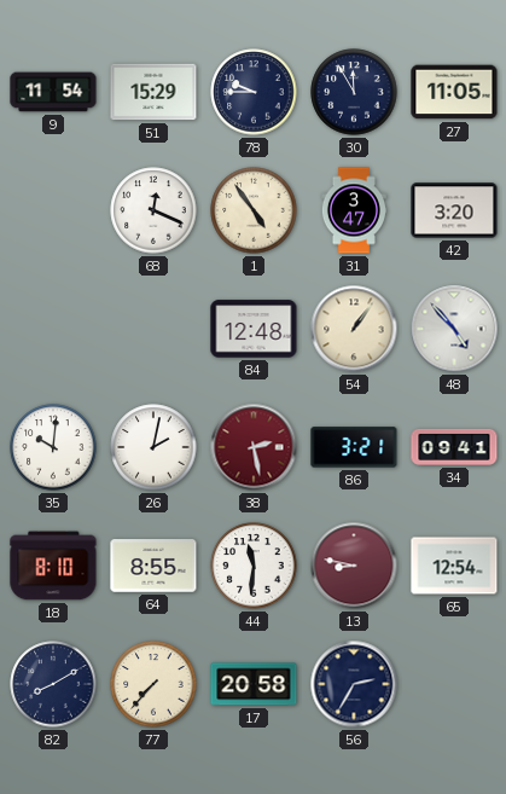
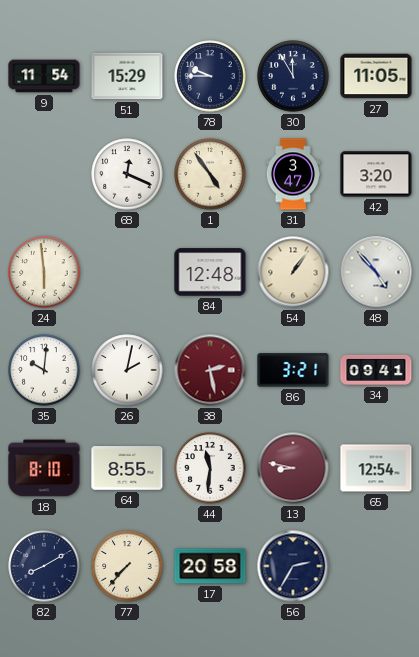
24: none -> 5:59 (44, 272)
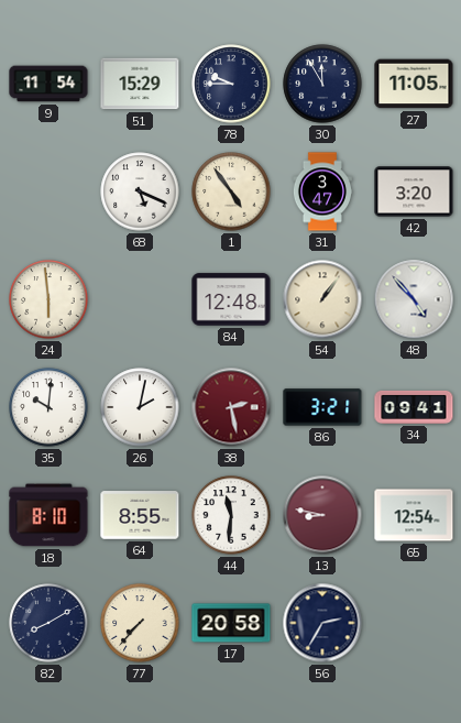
68: 12:19 -> 5:19 (140, 191)
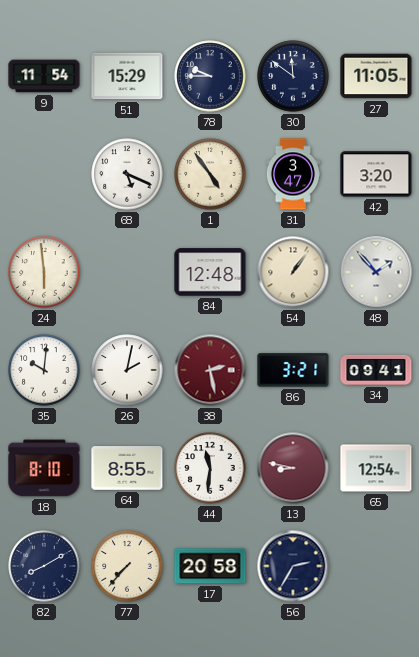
30: 11:55 -> 11:51 (293, 76)
48: 4:53 -> 1:53 (376, 272)
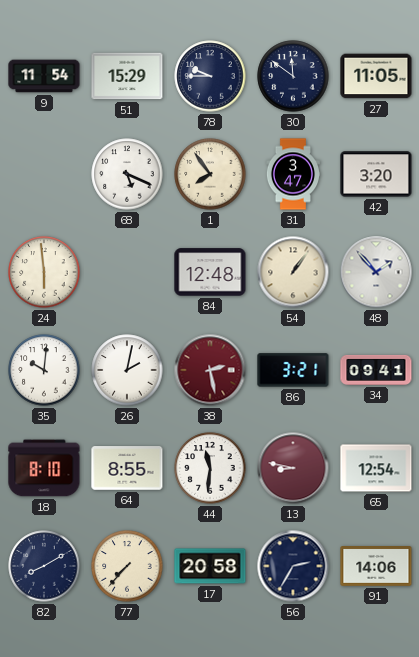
1: 4:54 -> 7:54 (210, 174)
91: none -> 14:06 (376, 567)
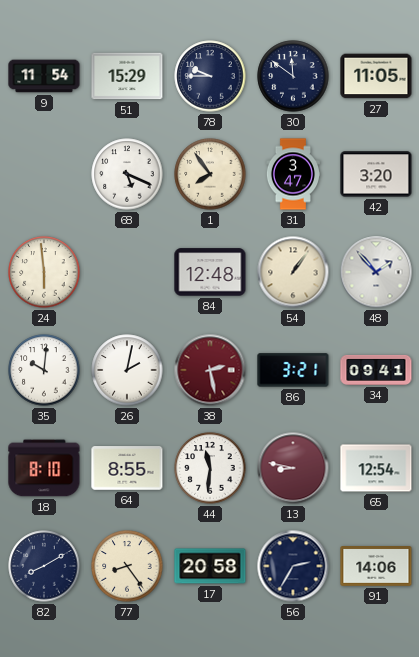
77: 7:37 -> 8:24 (127, 566)
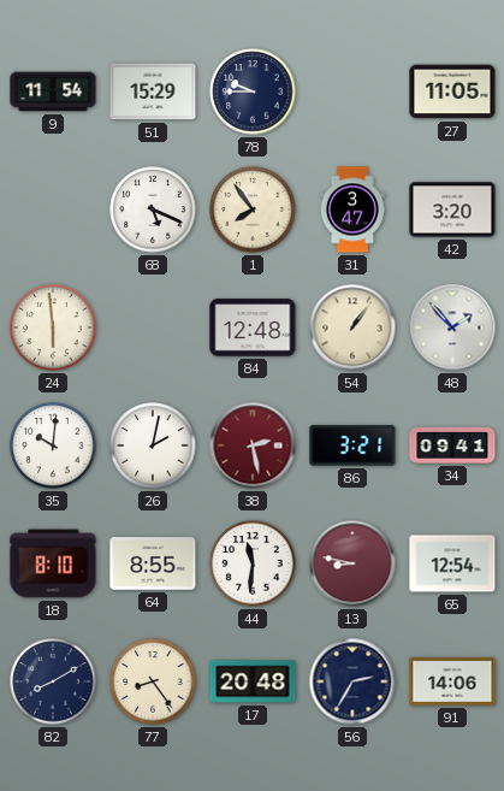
30: 11:51 -> none (293, 76)
17: 20:58 -> 20:48 (253, 681)
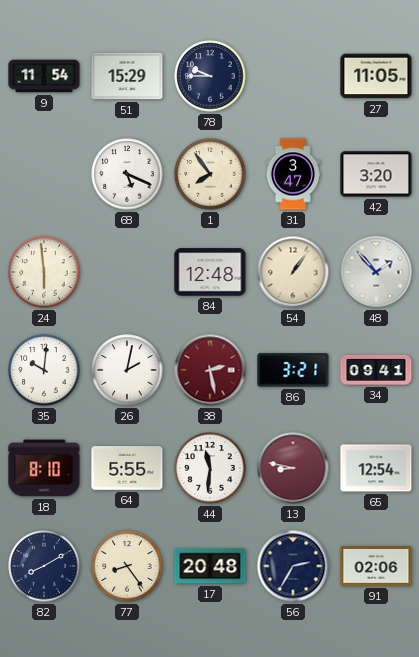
64: 8:55 -> 5:55 (127, 468)
91: 14:06 -> 02:06 (376, 567)
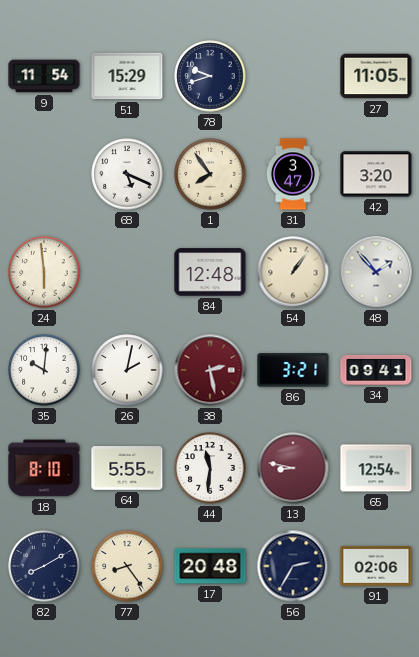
78: 9:45 -> 9:42 (210, 76)
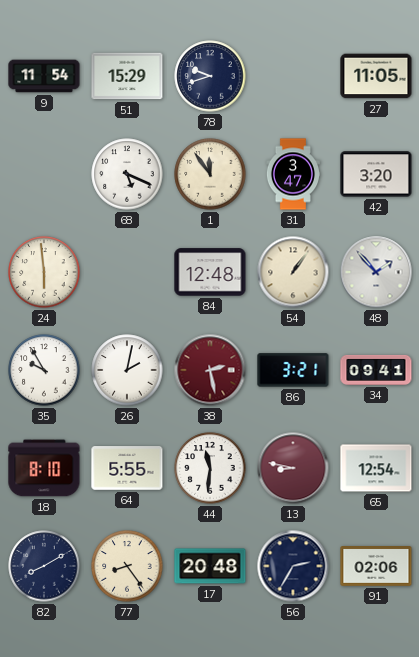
1: 7:54 -> 11:54 (210, 174)
35: 10:01 -> 9:55 (44, 370)
